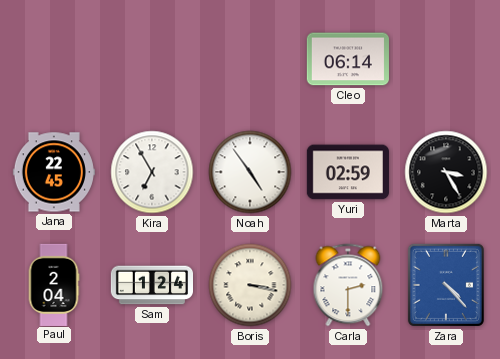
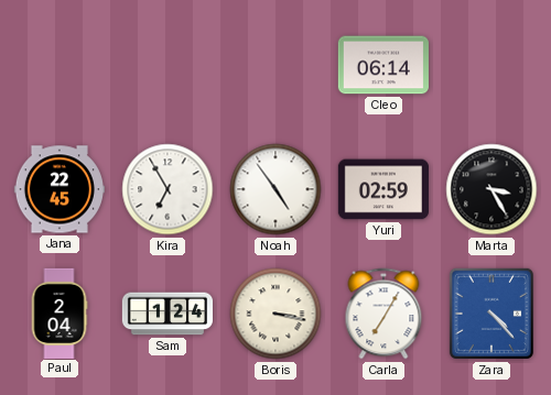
Carla: 2:30 -> 7:05 (383, 314)
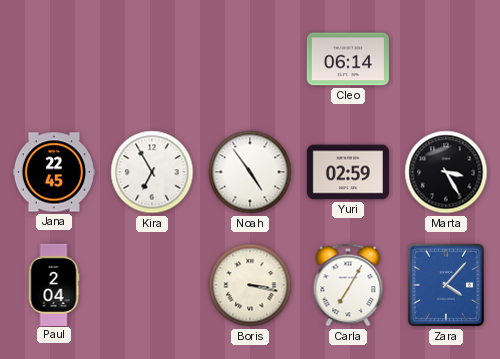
Sam: 1:24 -> none (166, 314)
Zara: 4:23 -> 4:07 (446, 285)
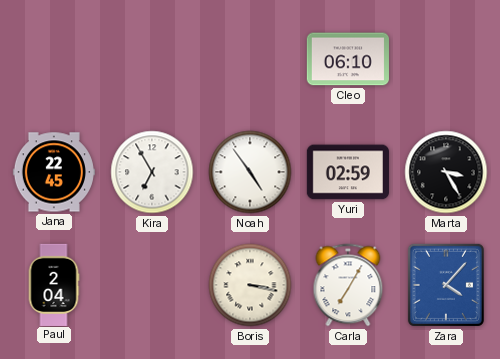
Cleo: 06:14 -> 06:10 (348, 59)
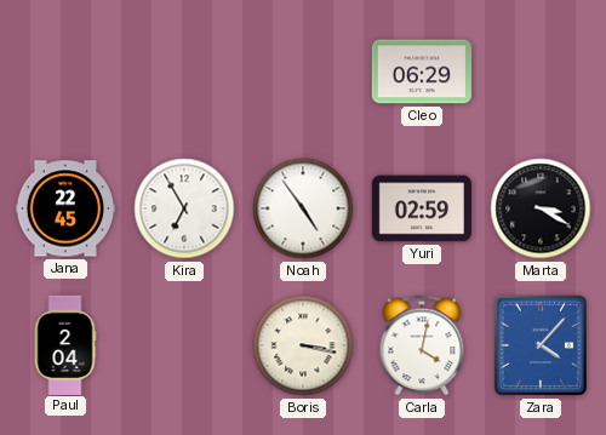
Cleo: 06:10 -> 06:29 (422, 71)
Marta: 3:25 -> 3:20 (541, 208)
Carla: 7:05 -> 4:02 (422, 345)
